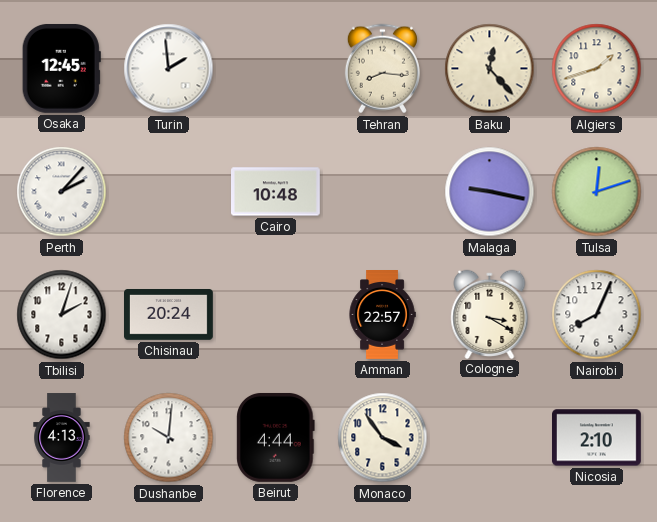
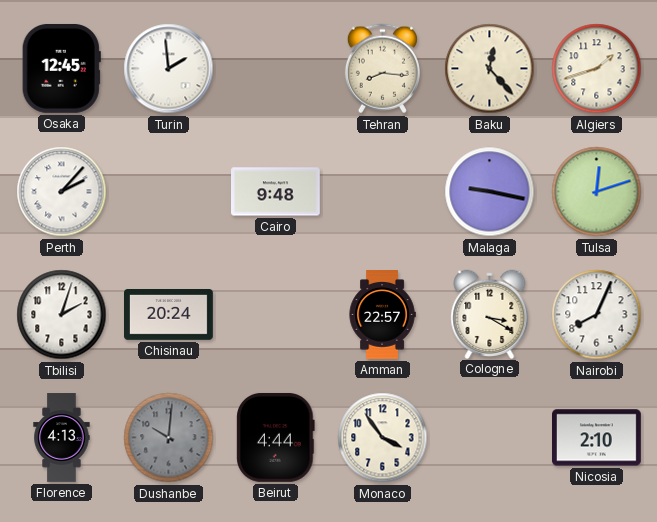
Cairo: 10:48 -> 9:48 (276, 192)
Dushanbe dial: white -> grey (169, 438)
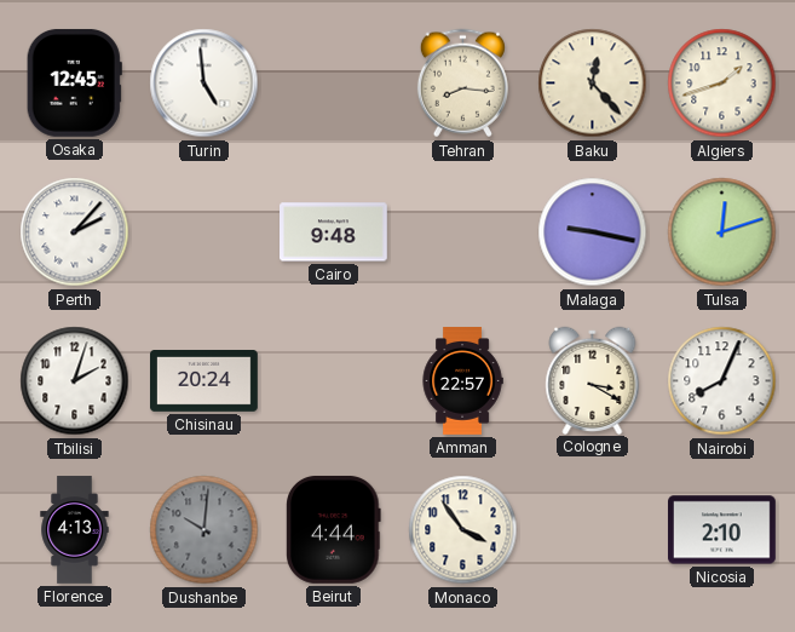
Turin: 1:59 -> 4:59 (204, 84)
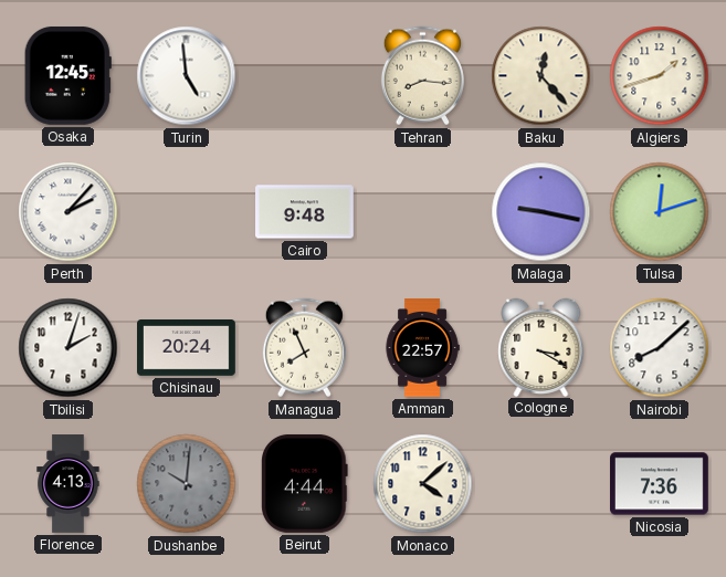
Managua: none -> 7:56 (304, 348)
Nairobi: 8:04 -> 8:08 (660, 348)
Monaco: 3:54 -> 4:08 (423, 484)
Nicosia: 2:10 -> 7:36 (660, 484)
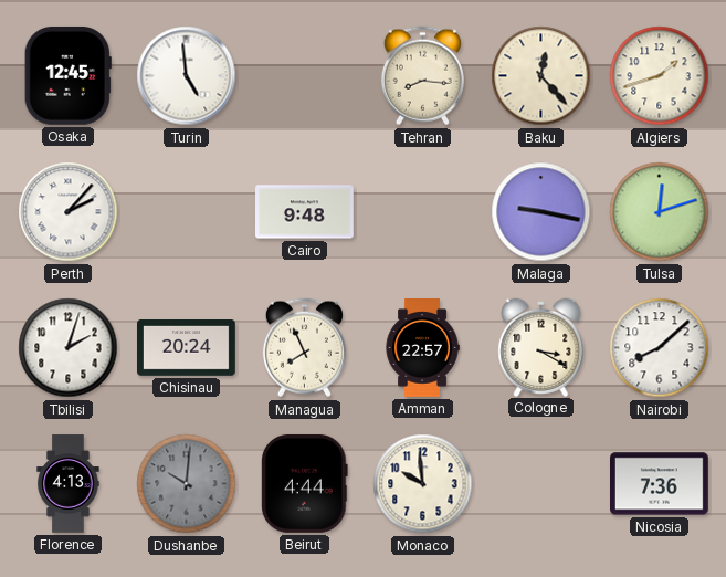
Monaco: 4:08 -> 9:59 (423, 484)
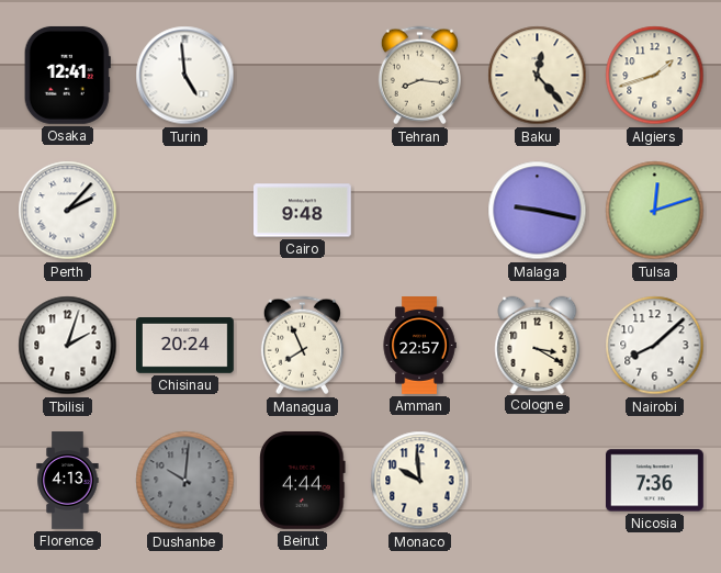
Osaka: 12:45 -> 12:41 (67, 75)
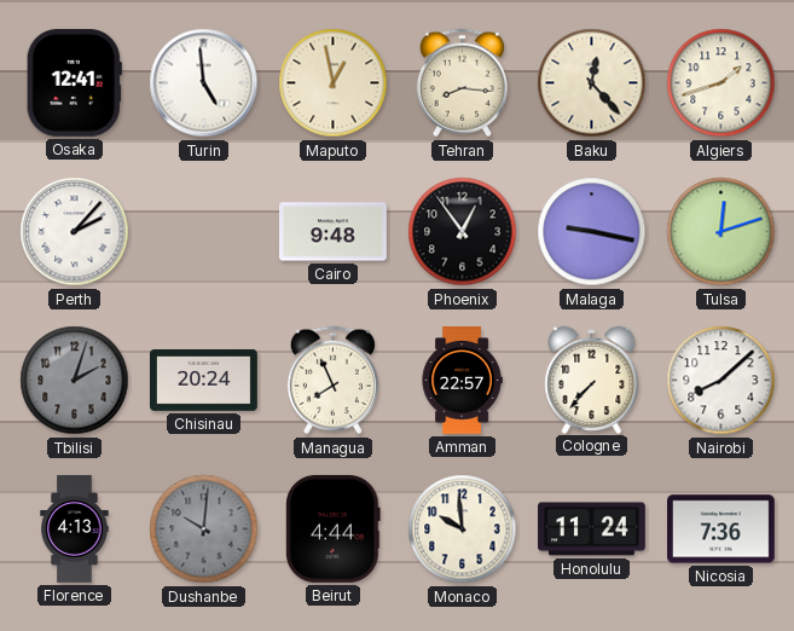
Maputo: none -> 12:58 (334, 83)
Phoenix: none -> 12:54 (463, 232)
Tbilisi dial: white -> grey (75, 381)
Cologne: 3:20 -> 7:37 (592, 380)
Honolulu: none -> 11:24 (592, 529)
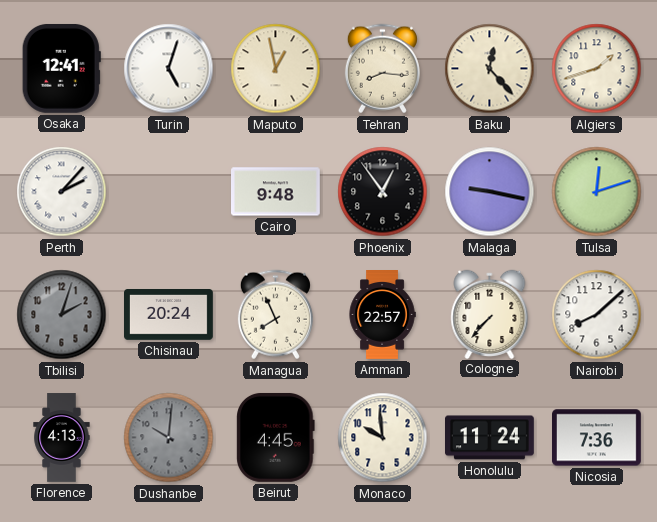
Turin: 4:59 -> 5:03 (169, 69)
Beirut: 4:44 -> 4:45 (276, 437)
